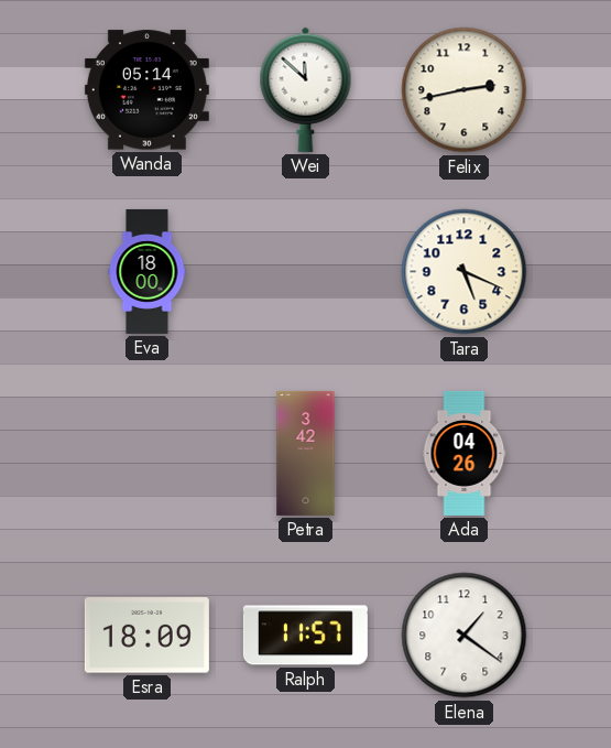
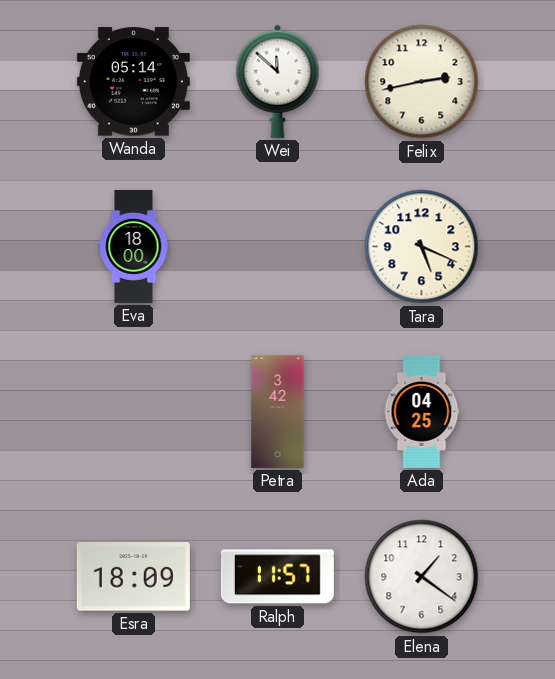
Ada: 04:26 -> 04:25 (422, 411)
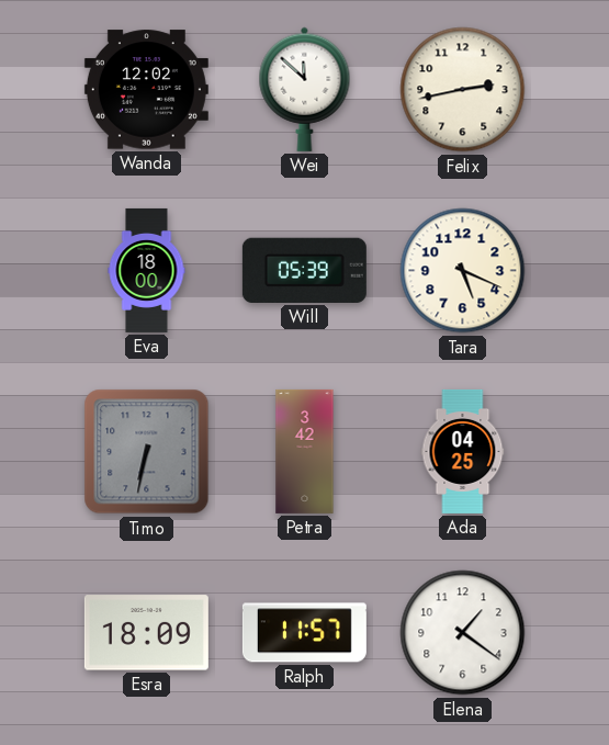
Wanda: 05:14 -> 12:02 (146, 90)
Will: none -> 05:39 (304, 270)
Timo: none -> 6:32 (147, 452)
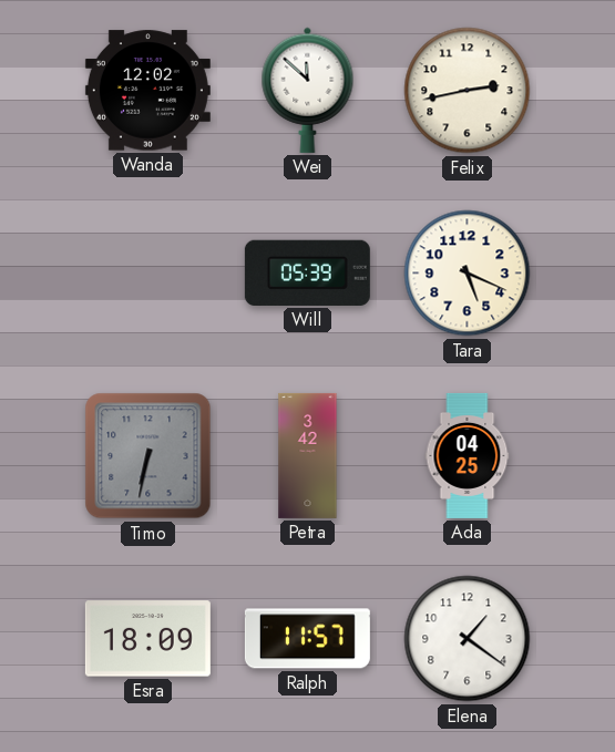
Eva: 18:00 -> none (147, 270)
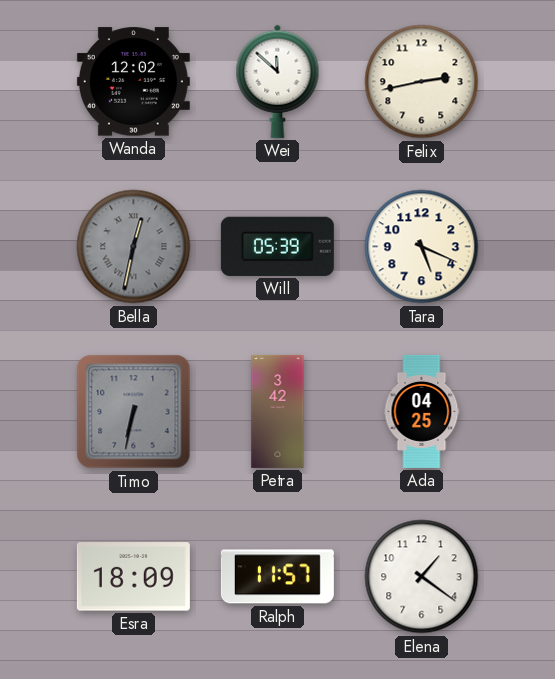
Bella: none -> 12:32 (134, 247)
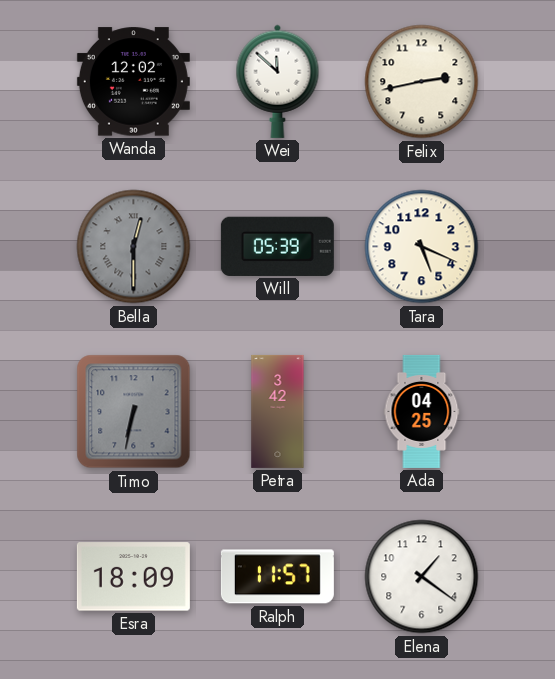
Bella: 12:32 -> 12:30 (134, 247)
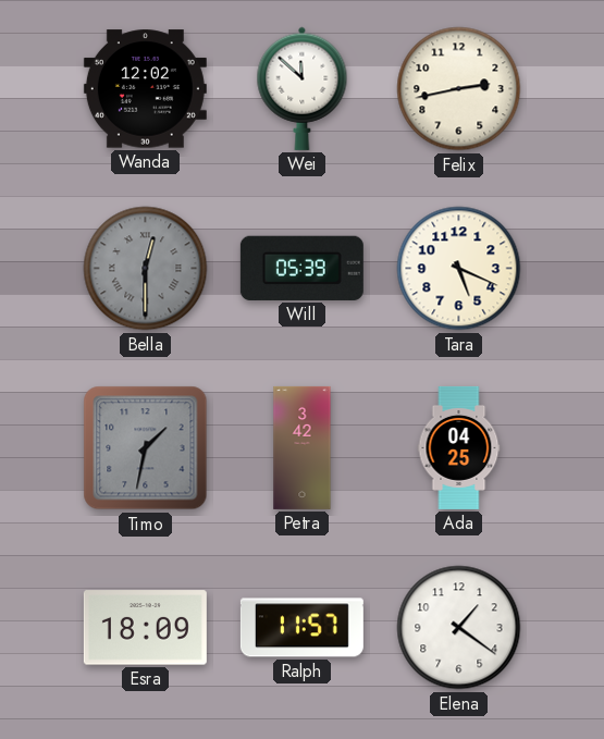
Timo: 6:32 -> 1:32 (146, 448)
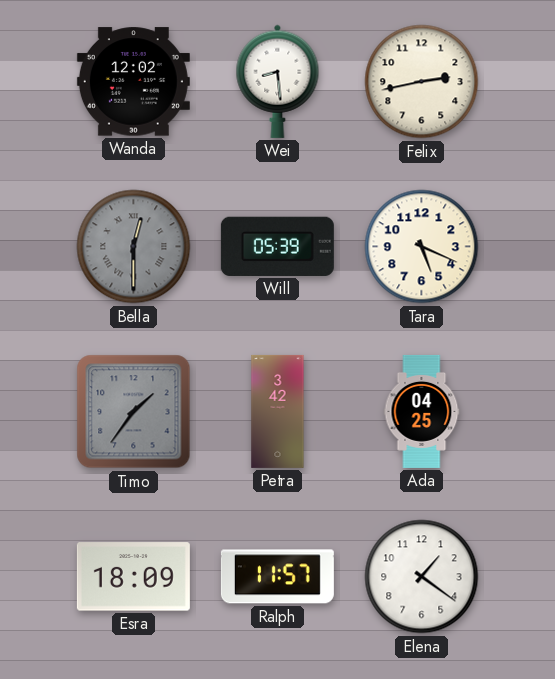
Wei: 11:52 -> 8:29 (278, 81)
Timo: 1:32 -> 1:36 (134, 412)
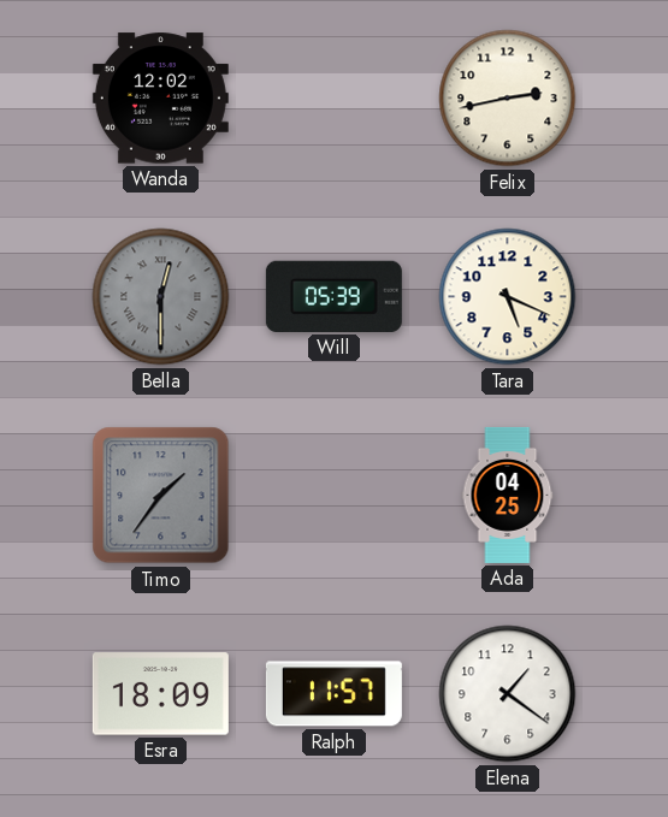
Wei: 8:29 -> none (278, 81)
Petra: 3:42 -> none (278, 411)
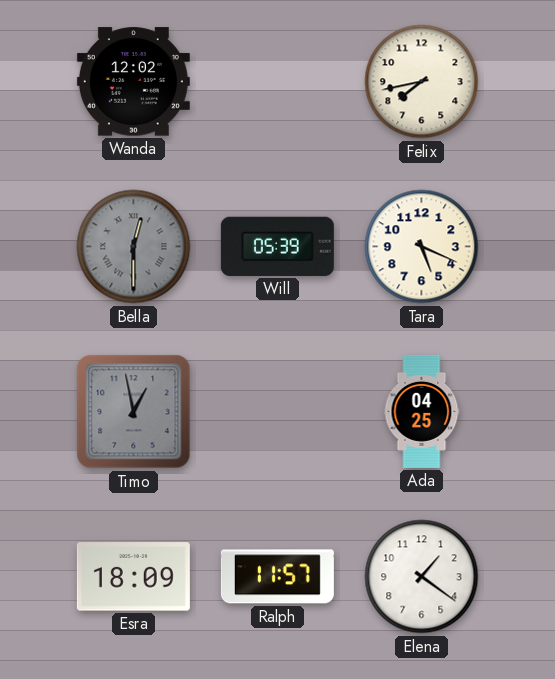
Felix: 2:43 -> 7:43 (422, 82)
Timo: 1:36 -> 12:58 (134, 412)
